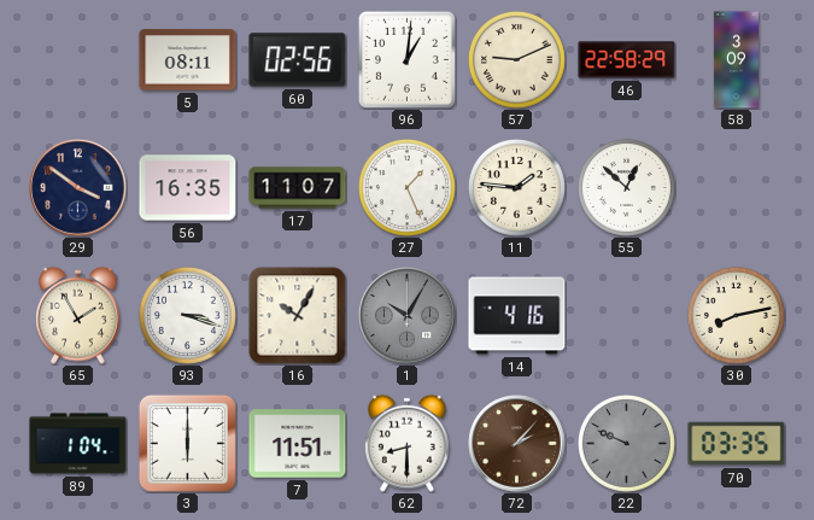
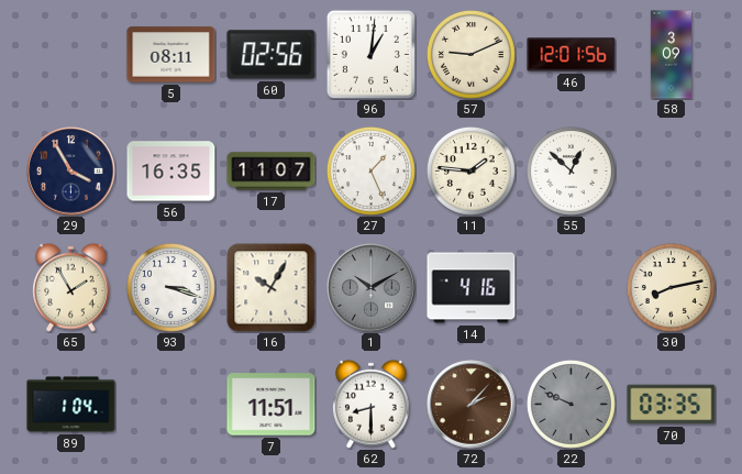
46: 22:58 -> 12:01 (572, 55)
29: 3:51 -> 3:55 (71, 172)
1: 10:05 -> 10:10 (372, 288)
3: 6:00 -> none (187, 443)
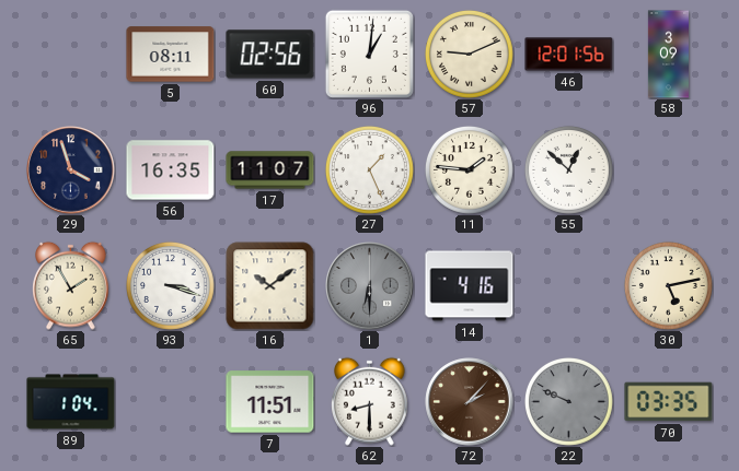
29: 3:55 -> 3:57 (71, 170)
16: 10:05 -> 10:09 (270, 286)
1: 10:10 -> 6:30 (370, 286)
30: 8:13 -> 5:13 (668, 285)
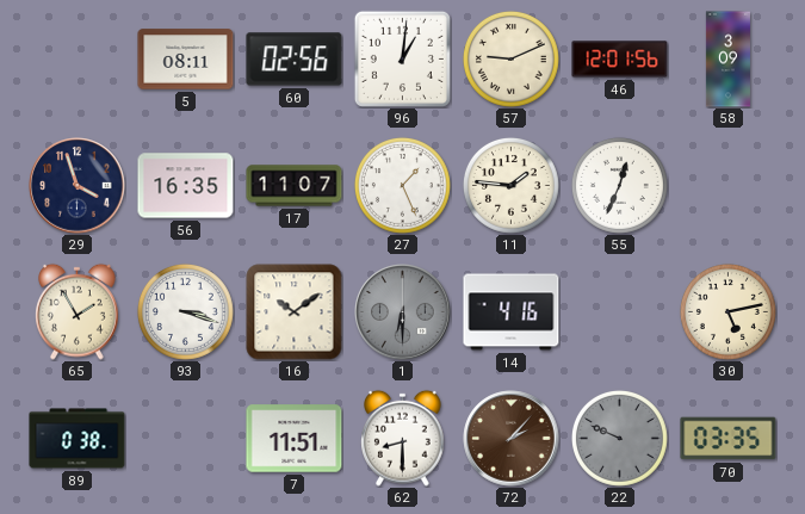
55: 12:52 -> 12:34 (619, 185)
89: 1:04 -> 0:38 (78, 439)
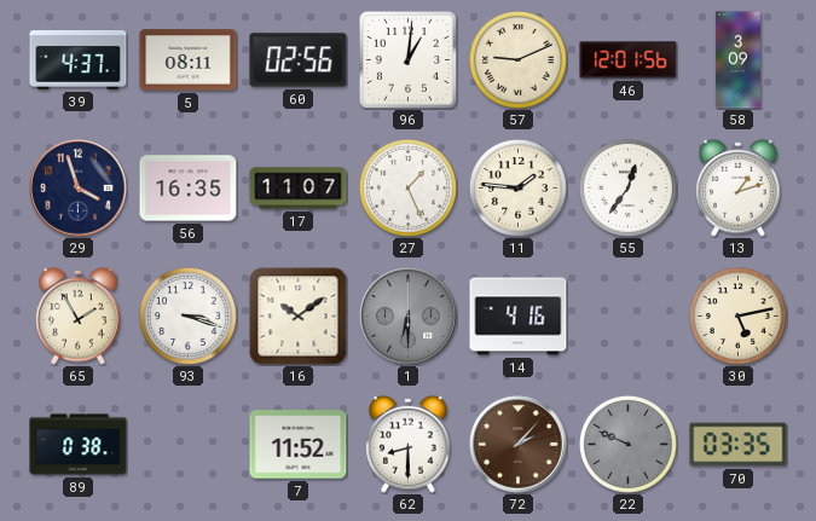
39: none -> 4:37 (79, 59)
55: 12:34 -> 12:36 (627, 187)
13: none -> 1:12 (739, 187)
7: 11:51 -> 11:52 (299, 445)
